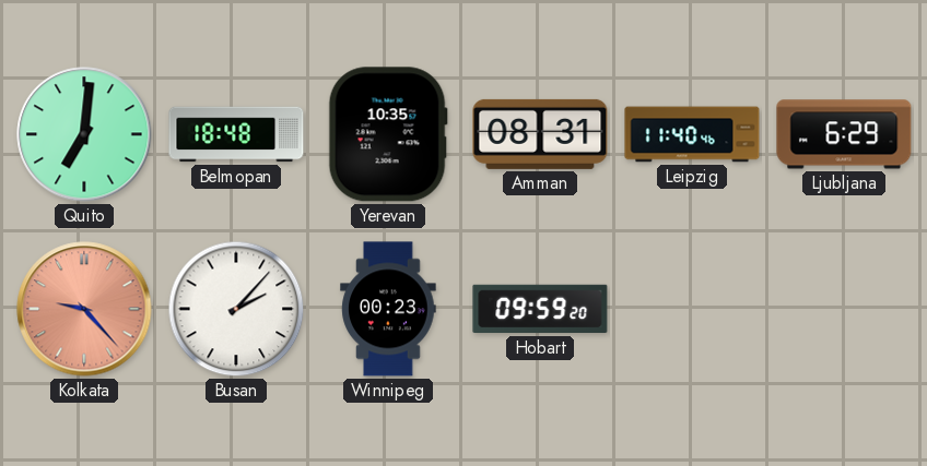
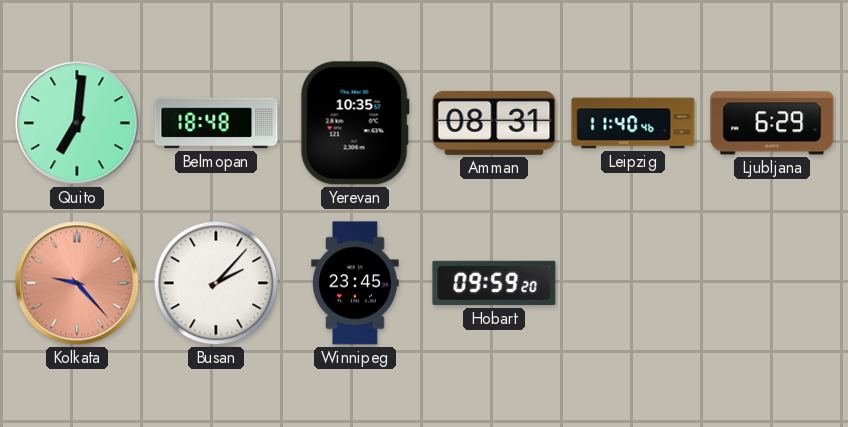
Winnipeg: 00:23 -> 23:45 (355, 283)
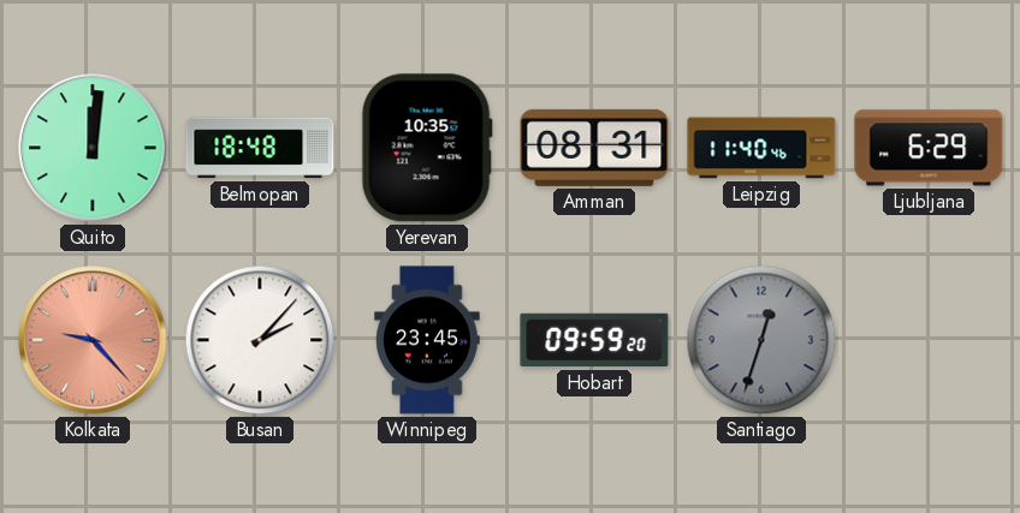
Quito: 7:01 -> 12:01 (93, 148)
Santiago: none -> 12:33 (761, 340)
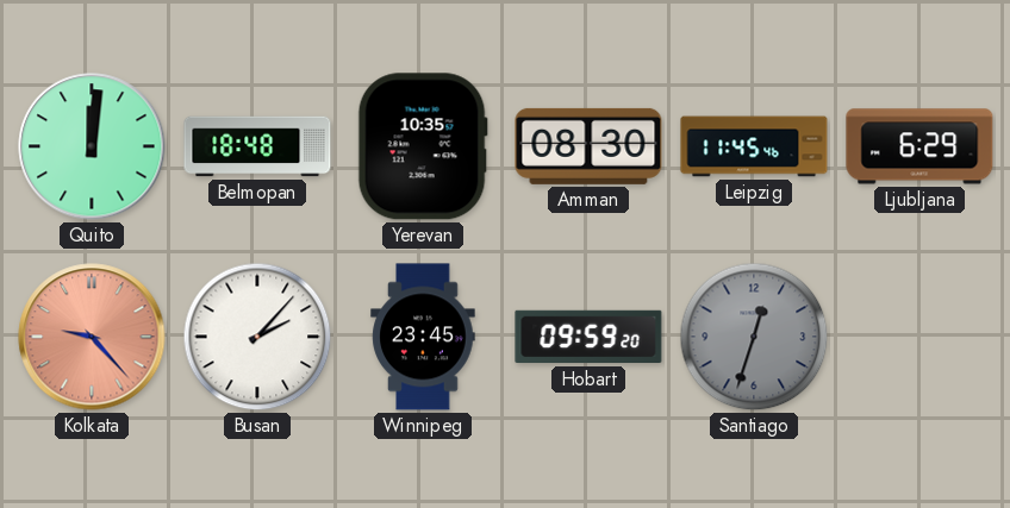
Amman: 08:31 -> 08:30 (588, 146)
Leipzig: 11:40 -> 11:45 (754, 146)
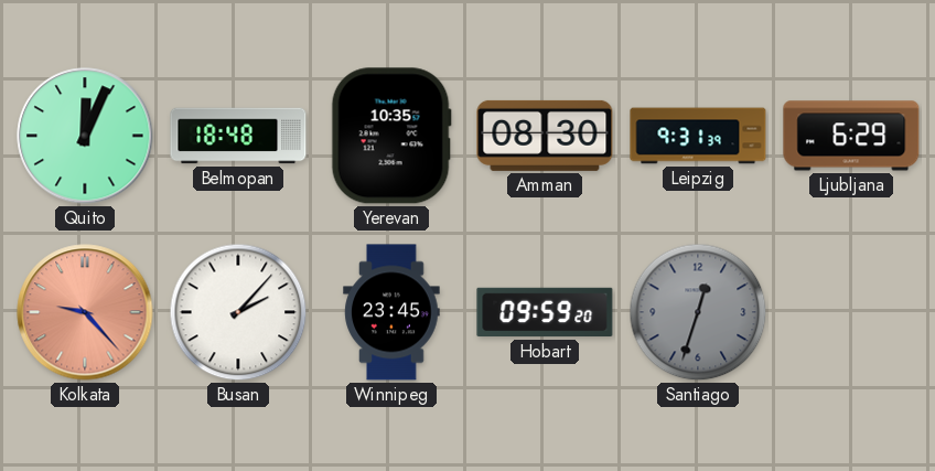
Quito: 12:01 -> 12:04 (85, 136)
Leipzig: 11:45 -> 9:31 (698, 136)
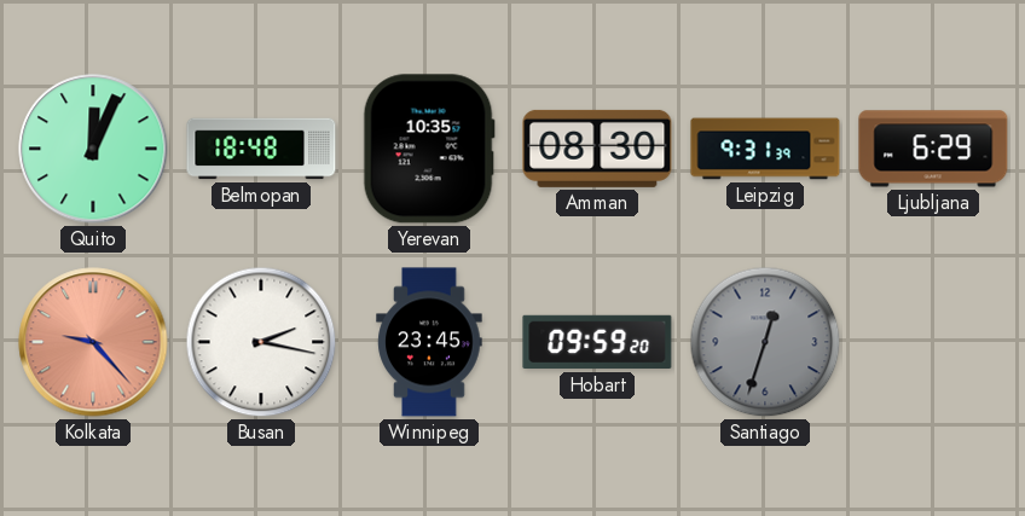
Busan: 2:07 -> 2:17 (261, 342)
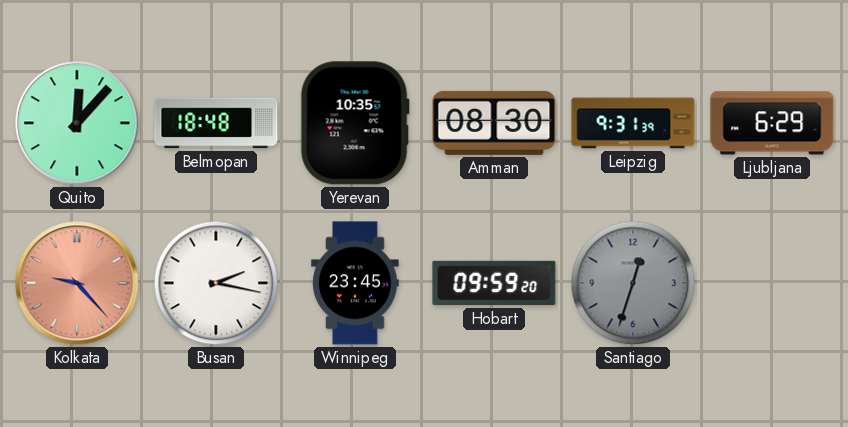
Quito: 12:04 -> 12:07 (77, 123)
